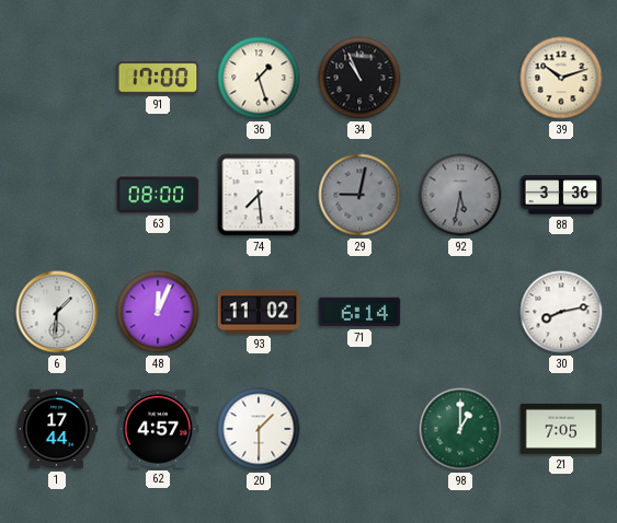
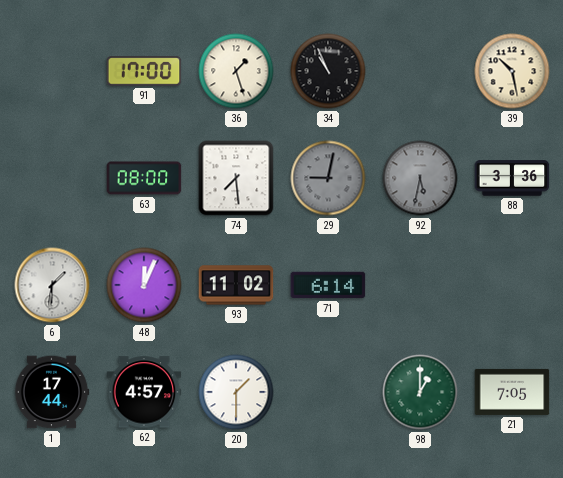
39: 10:12 -> 10:28 (512, 71)
30: 8:13 -> none (561, 312)
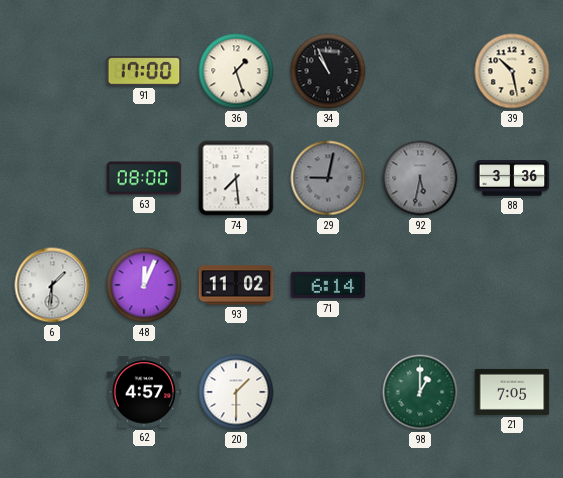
1: 17:44 -> none (52, 392)
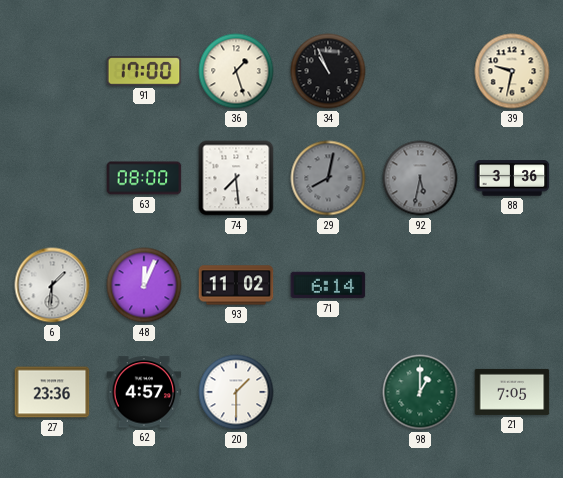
39: 10:28 -> 9:32 (512, 71)
29: 9:02 -> 8:02 (328, 178)
27: none -> 23:36 (52, 392)
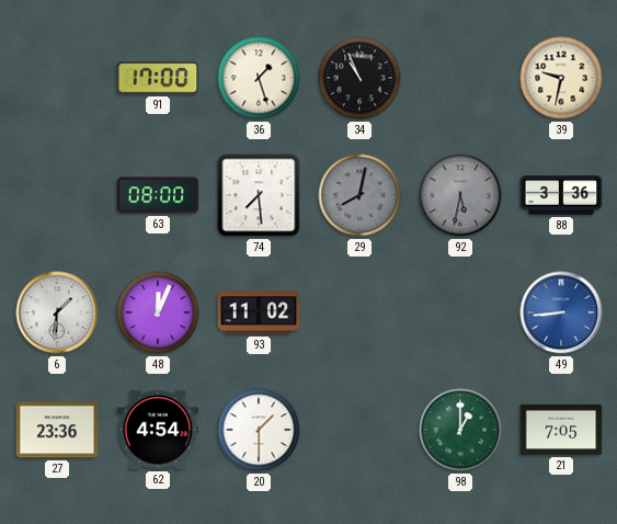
71: 6:14 -> none (328, 285)
49: none -> 8:44 (561, 312)
62: 4:57 -> 4:54 (158, 430)
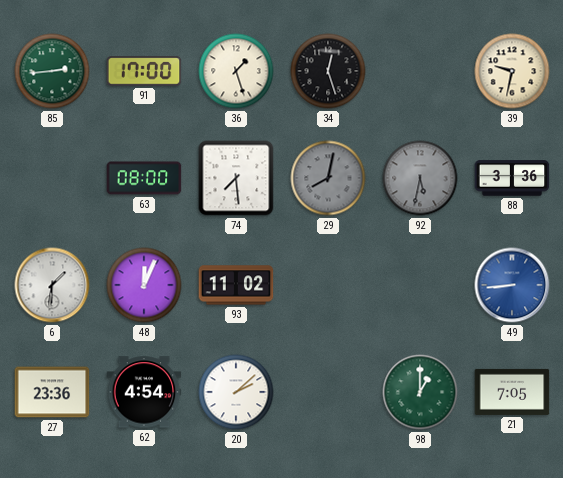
85: none -> 2:44 (52, 71)
34: 10:56 -> 12:27 (328, 71)
20: 1:30 -> 2:08 (236, 392)
